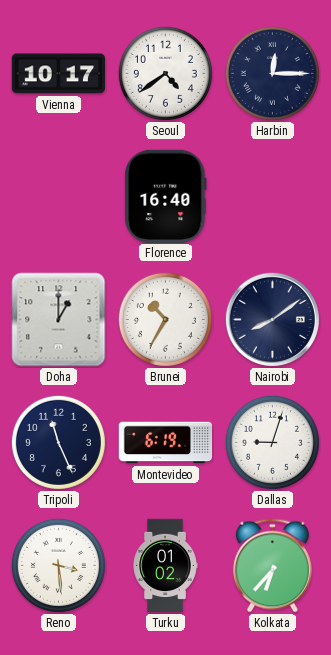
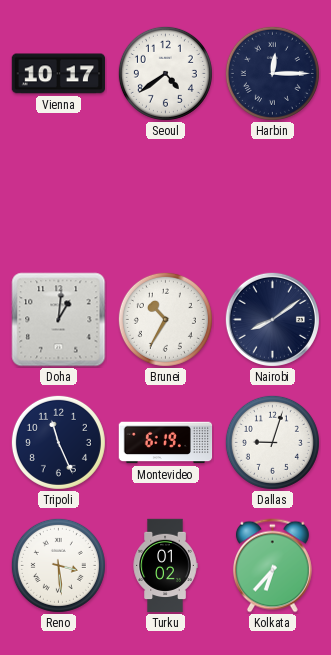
Florence: 16:40 -> none (166, 196)
Doha: 1:00 -> 1:01 (59, 320)
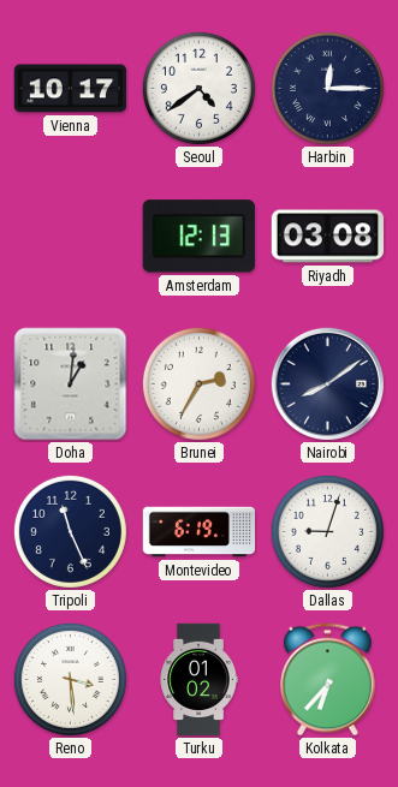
Amsterdam: none -> 12:13 (198, 237)
Riyadh: none -> 03:08 (328, 237)
Brunei: 10:35 -> 2:35 (198, 383)
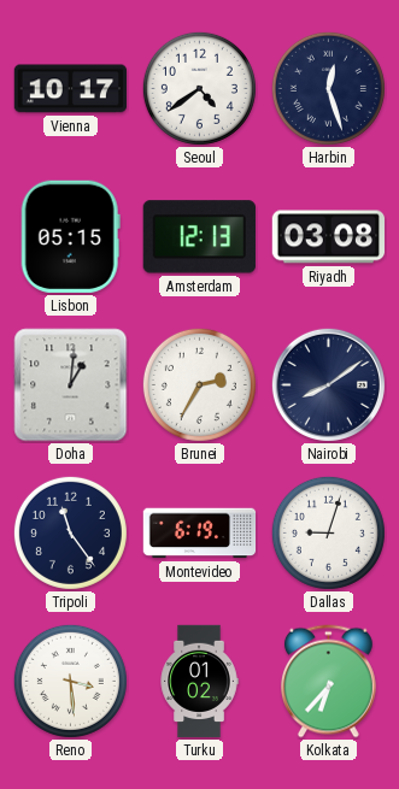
Harbin: 12:15 -> 12:27 (328, 88)
Lisbon: none -> 05:15 (70, 236)
Tripoli: 11:26 -> 11:24 (70, 532)
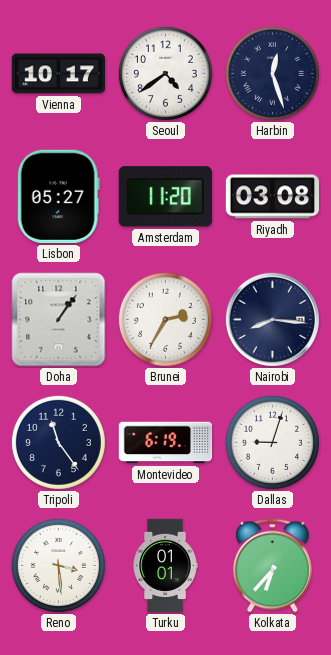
Lisbon: 05:15 -> 05:27 (58, 196)
Amsterdam: 12:13 -> 11:20 (165, 197)
Doha: 1:01 -> 1:06 (59, 320)
Nairobi: 8:09 -> 8:16 (272, 319)
Turku: 01:02 -> 01:01 (165, 566)
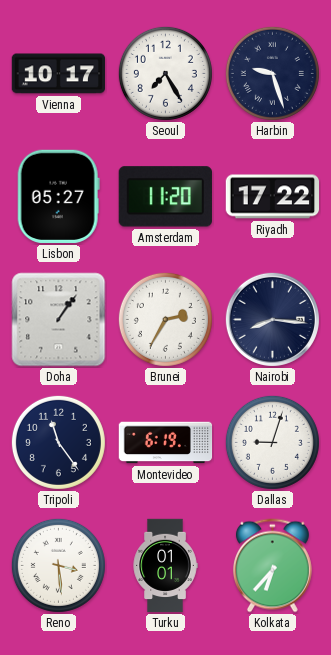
Seoul: 4:39 -> 7:25 (165, 73)
Harbin: 12:27 -> 9:27 (272, 73)
Riyadh: 03:08 -> 17:22 (273, 197)
